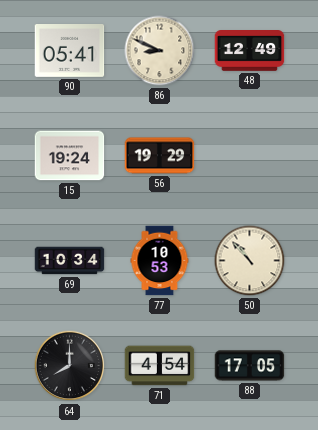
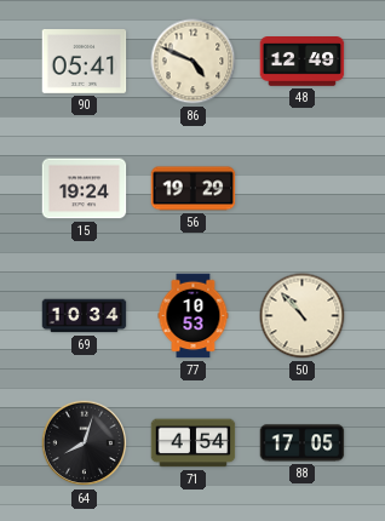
86: 8:49 -> 4:49 (194, 62)
64: 8:00 -> 8:03 (85, 443)
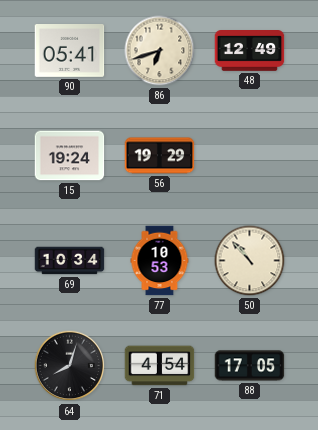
86: 4:49 -> 6:42 (160, 51)
